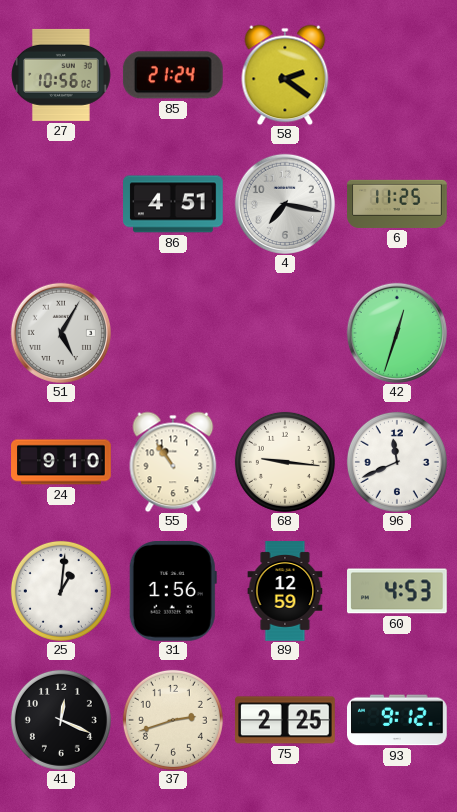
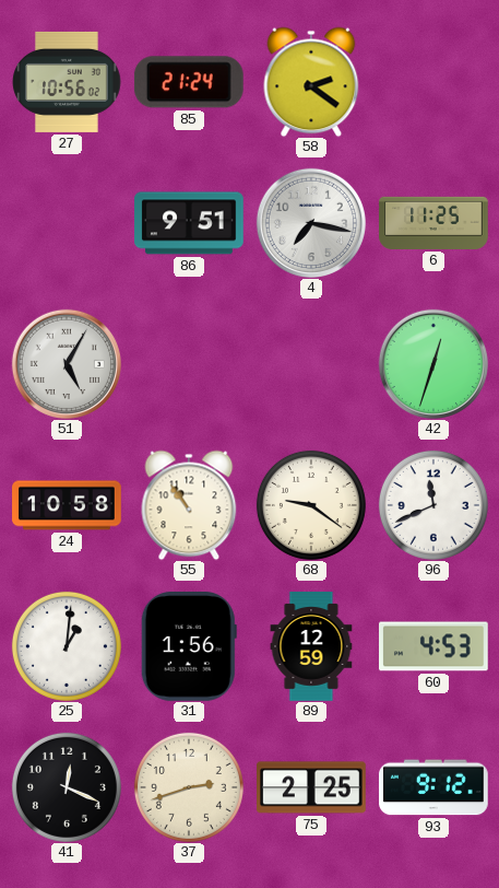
86: 4:51 -> 9:51 (189, 223)
24: 9:10 -> 10:58 (67, 505)
68: 9:16 -> 9:21 (311, 505)
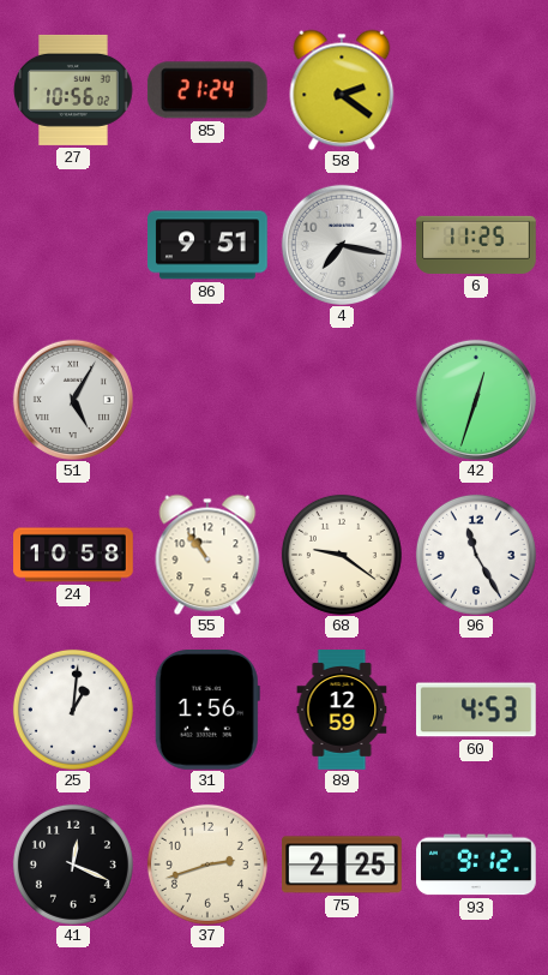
96: 11:41 -> 11:25 (476, 555)
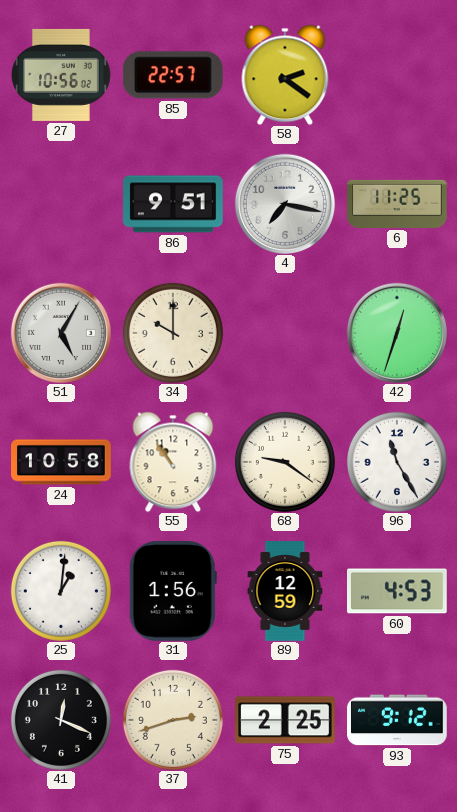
85: 21:24 -> 22:57 (173, 75)
34: none -> 10:00 (173, 333)
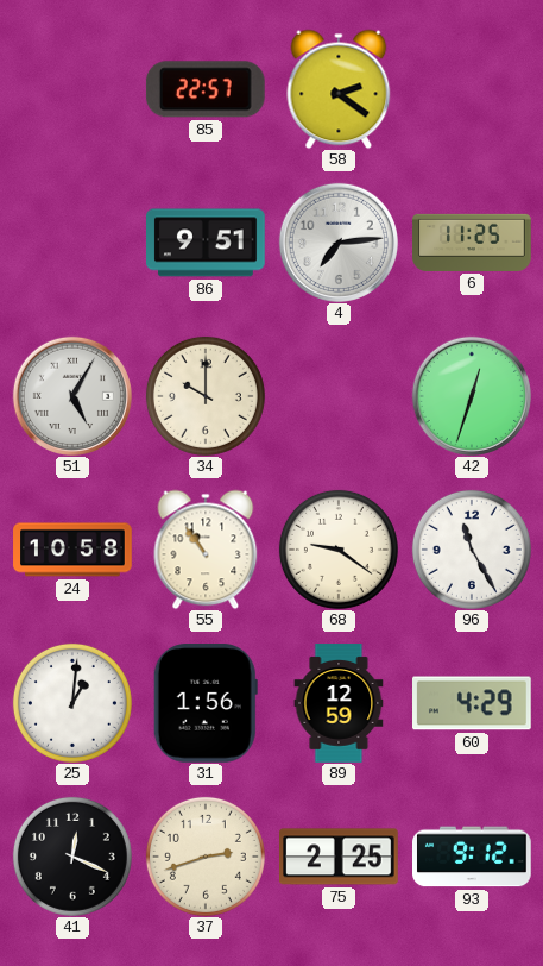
27: 10:56 -> none (61, 75)
4: 7:17 -> 7:14 (337, 241)
60: 4:53 -> 4:29 (473, 703)
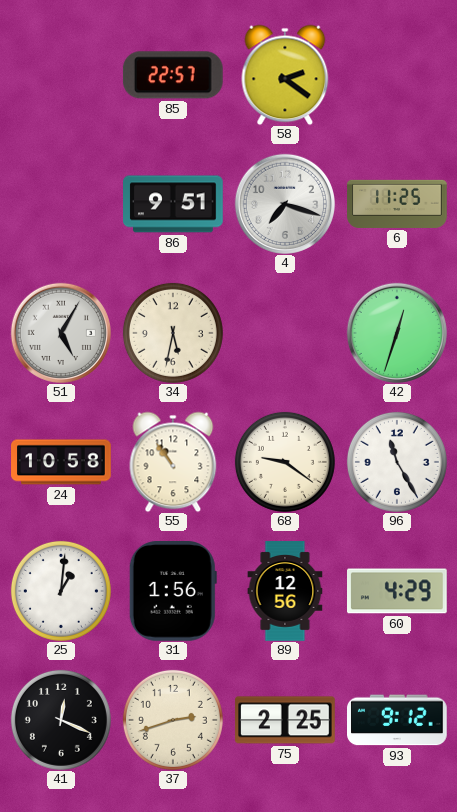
4: 7:14 -> 7:18 (284, 203)
34: 10:00 -> 5:32 (173, 333)
89: 12:59 -> 12:56 (285, 591)
